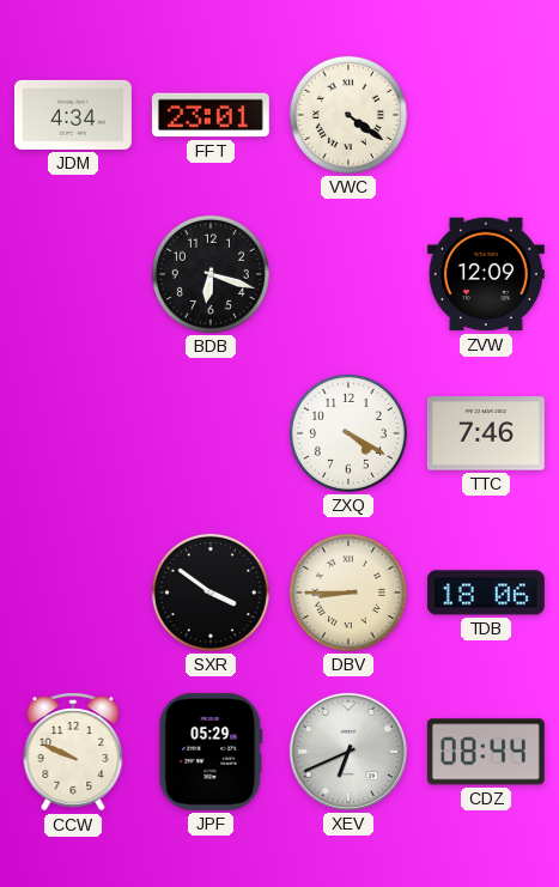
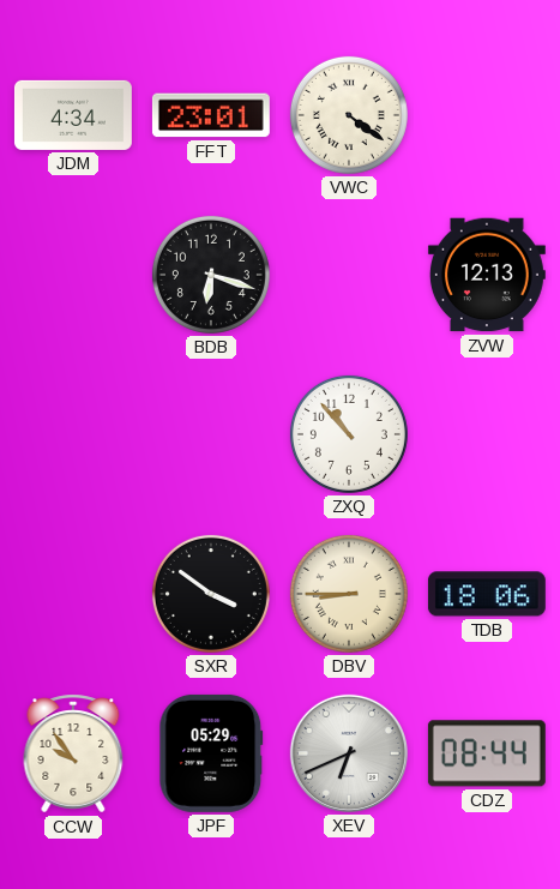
ZVW: 12:09 -> 12:13 (487, 275)
ZXQ: 4:20 -> 10:53 (349, 434)
TTC: 7:46 -> none (486, 433)
CCW: 9:49 -> 9:54 (73, 753)
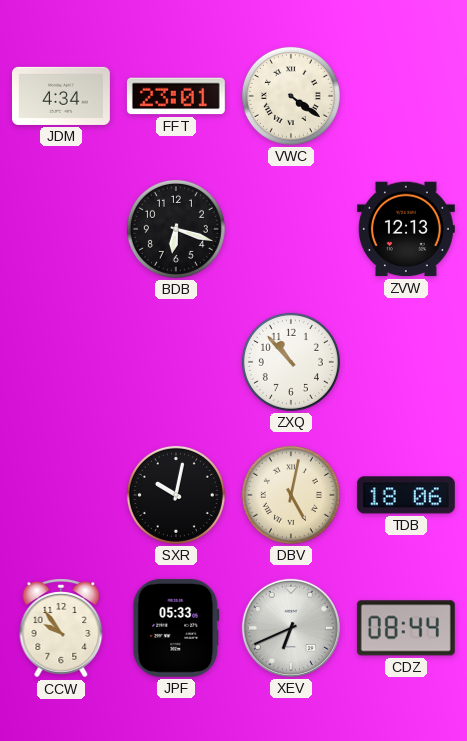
SXR: 3:51 -> 10:02 (176, 495)
DBV: 8:45 -> 5:02 (291, 495)
JPF: 05:29 -> 05:33 (176, 628)
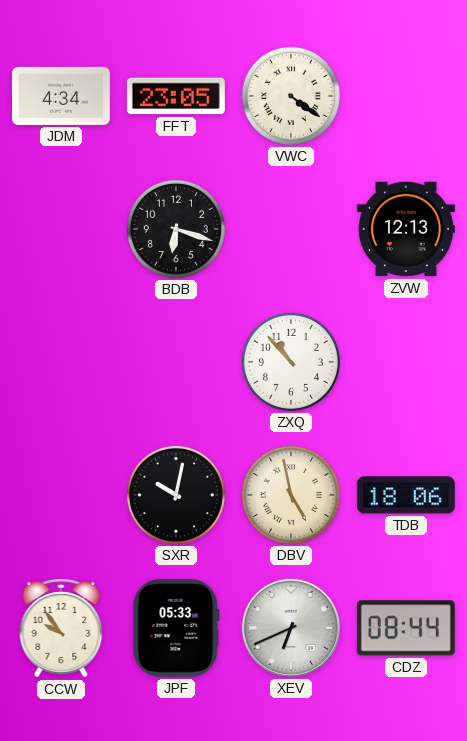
FFT: 23:01 -> 23:05 (176, 96)
DBV: 5:02 -> 4:58 (291, 495)
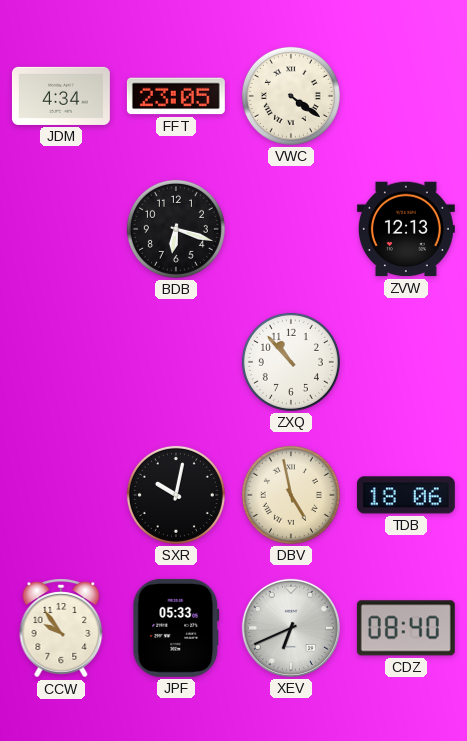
CDZ: 08:44 -> 08:40 (406, 628)
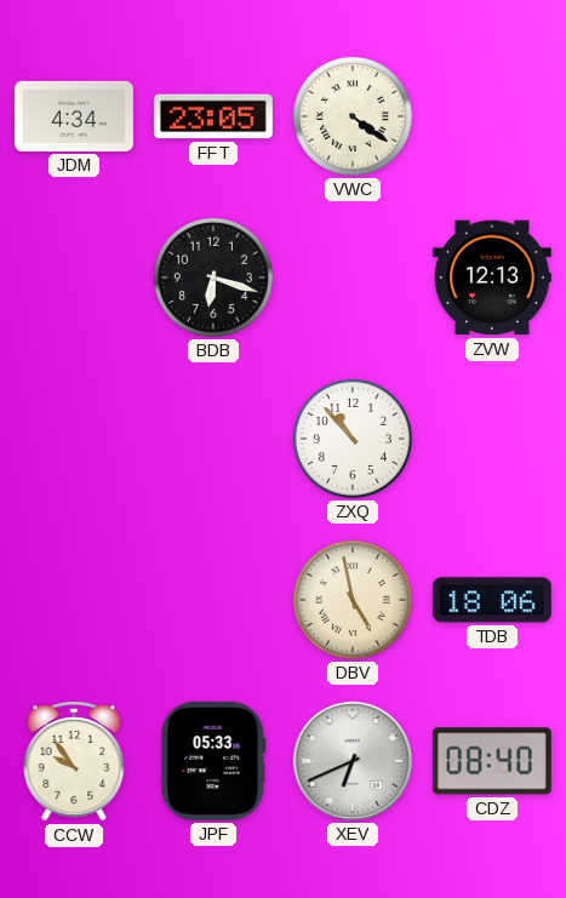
SXR: 10:02 -> none (176, 495)
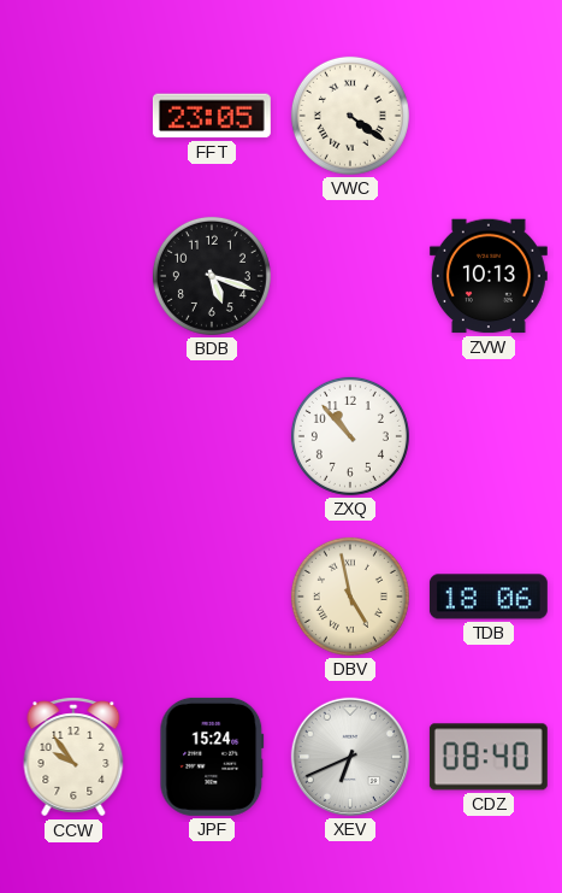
JDM: 4:34 -> none (74, 116)
BDB: 6:18 -> 5:18 (212, 276)
ZVW: 12:13 -> 10:13 (489, 276)
JPF: 05:33 -> 15:24 (212, 757)
